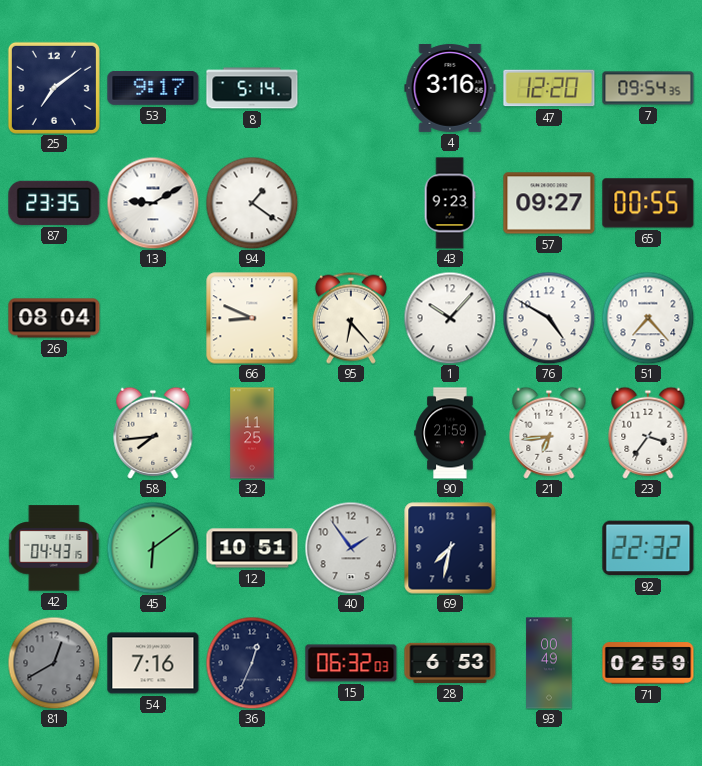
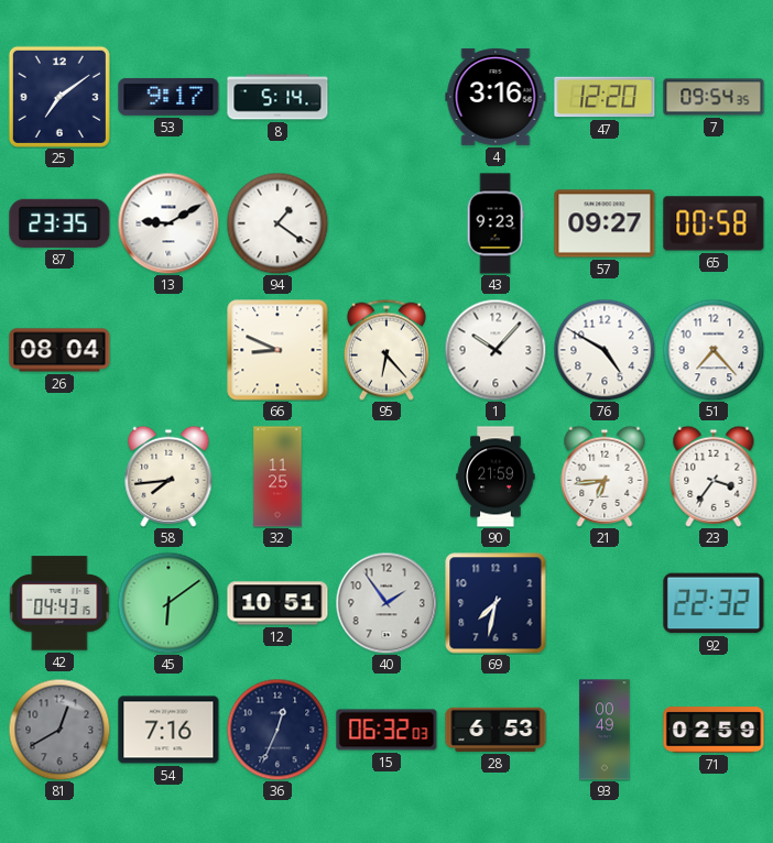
65: 00:55 -> 00:58 (714, 223)
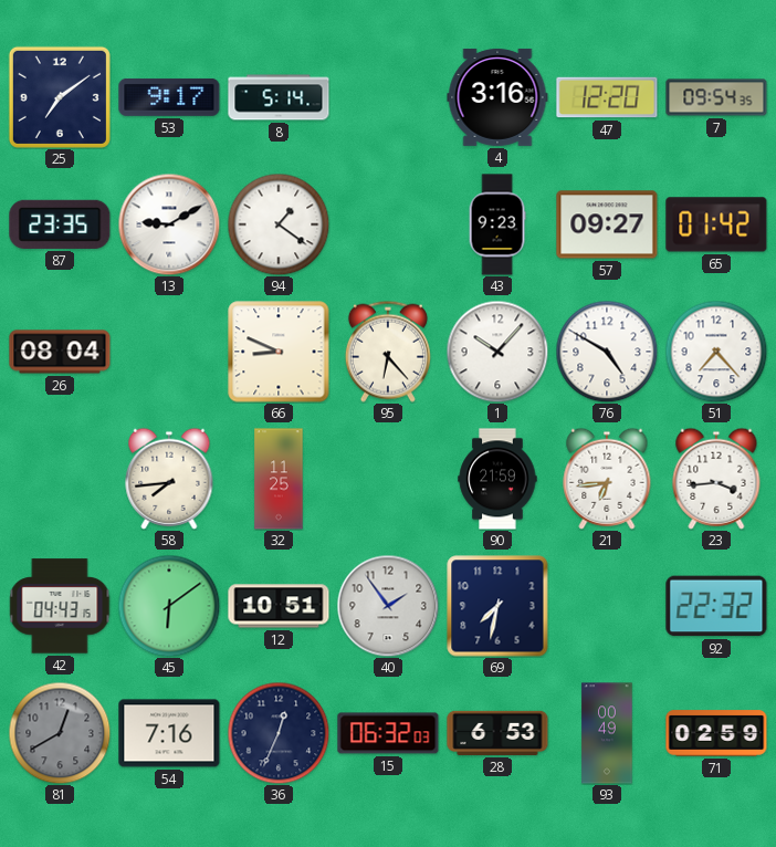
65: 00:58 -> 01:42 (716, 224)
23: 3:36 -> 3:44 (716, 479)
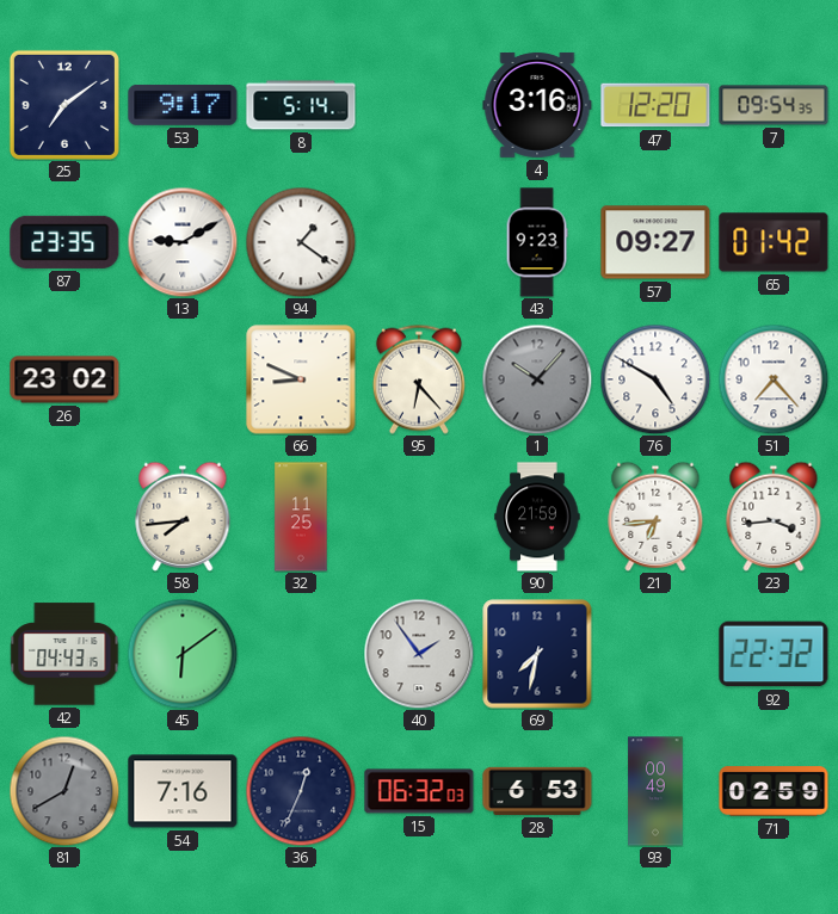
26: 08:04 -> 23:02 (64, 379)
1 dial: white -> grey (537, 379)
12: 10:51 -> none (279, 606)
